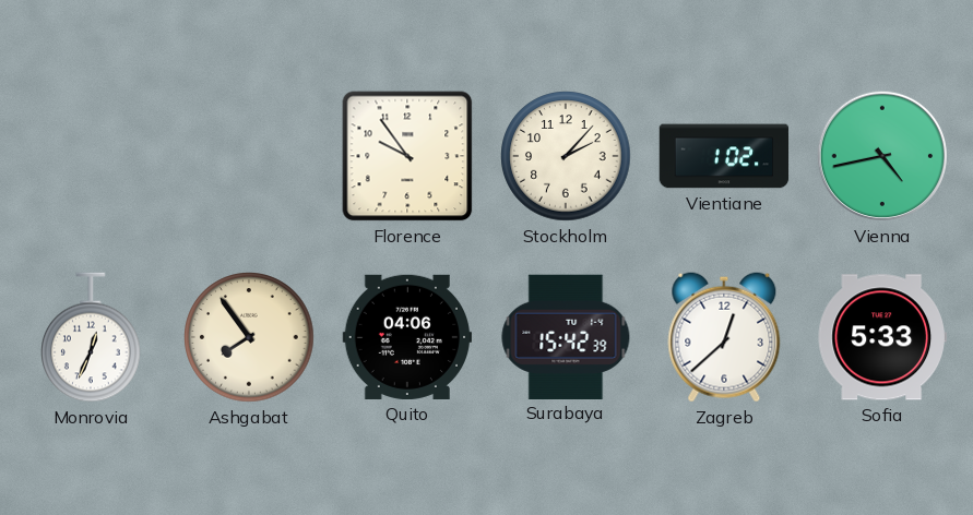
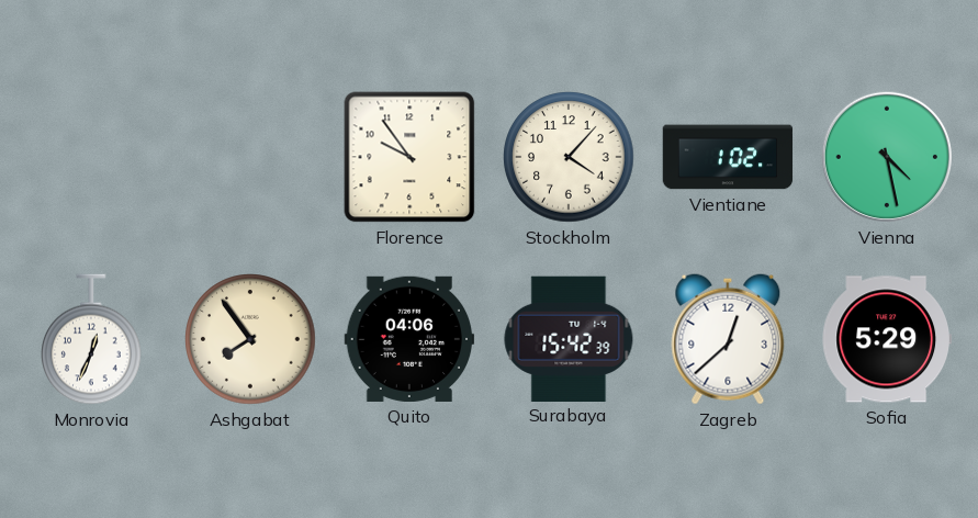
Stockholm: 2:07 -> 4:07 (569, 157)
Vienna: 4:43 -> 4:28 (887, 157)
Sofia: 5:33 -> 5:29 (886, 339)
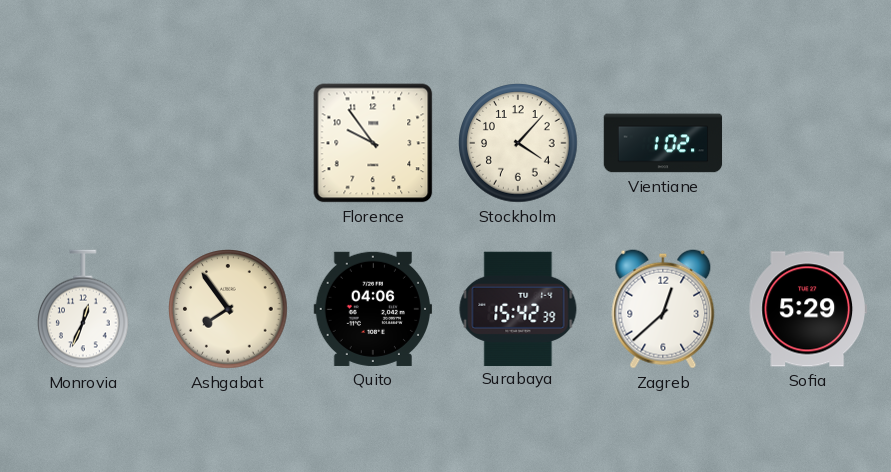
Vienna: 4:28 -> none (887, 157)
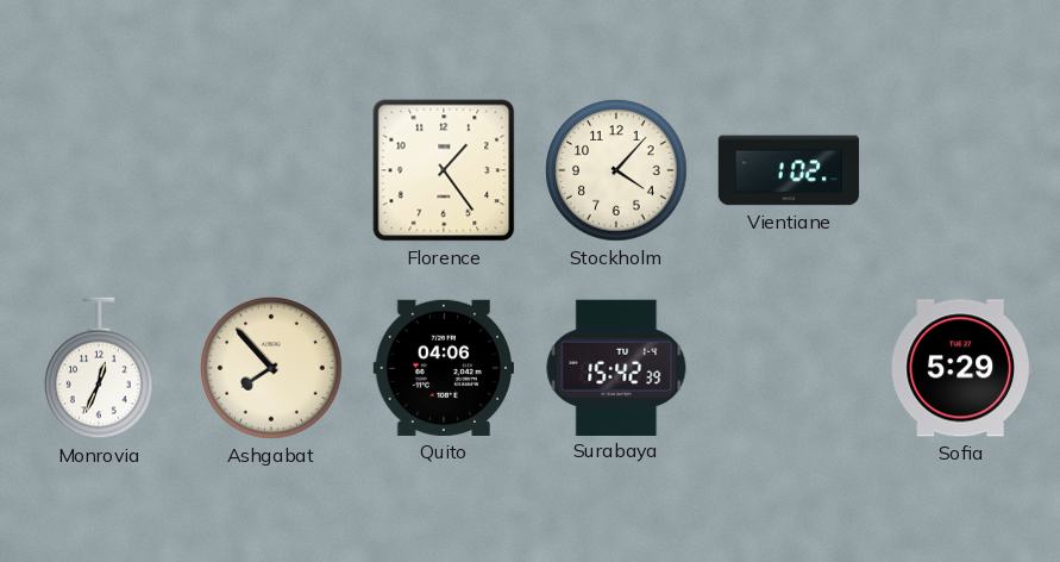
Florence: 9:54 -> 1:24 (444, 170)
Ashgabat: 7:54 -> 7:53 (271, 368)
Zagreb: 12:38 -> none (663, 309)
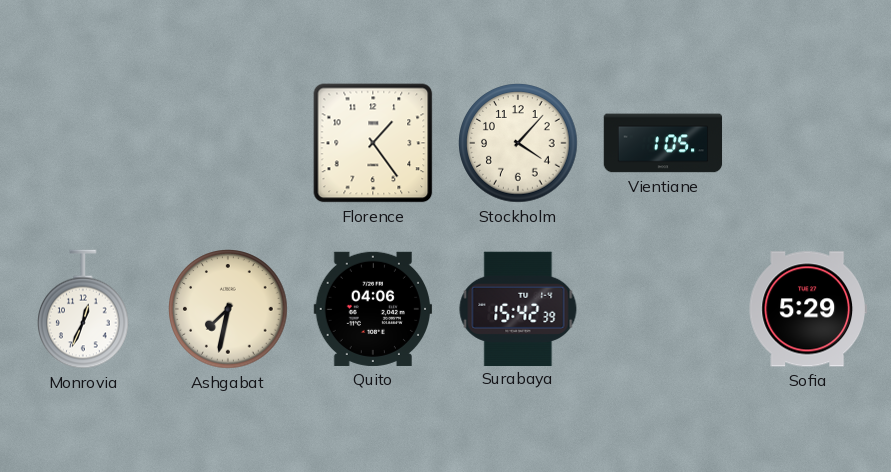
Vientiane: 1:02 -> 1:05 (663, 143)
Ashgabat: 7:53 -> 7:32 (228, 309)
